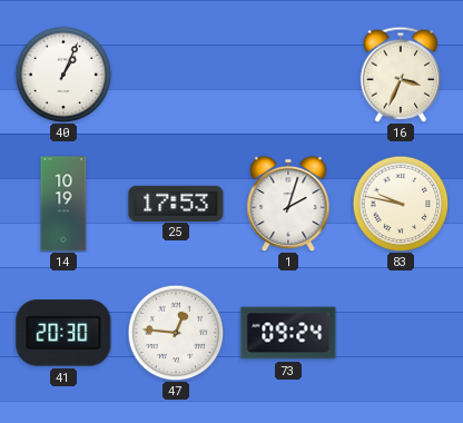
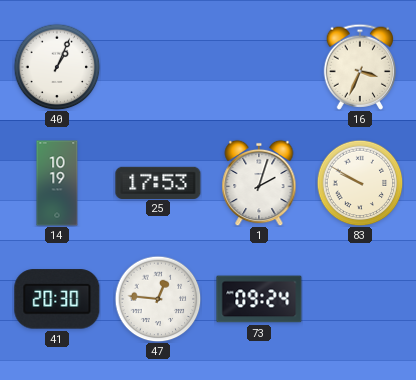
83: 9:47 -> 9:50 (360, 183)
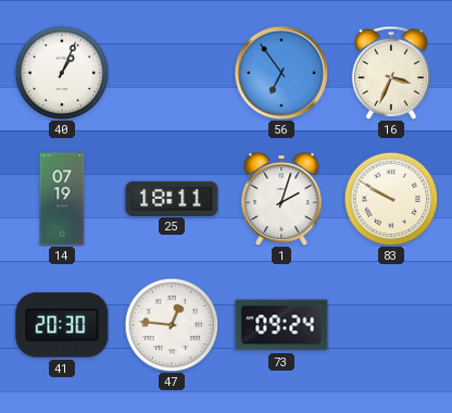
56: none -> 6:54 (281, 73)
14: 10:19 -> 07:19 (62, 199)
25: 17:53 -> 18:11 (172, 198)
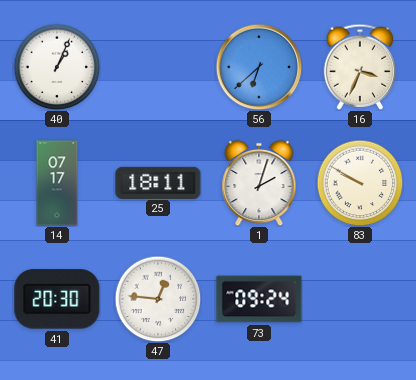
56: 6:54 -> 6:38 (259, 67)
14: 07:19 -> 07:17 (57, 183)
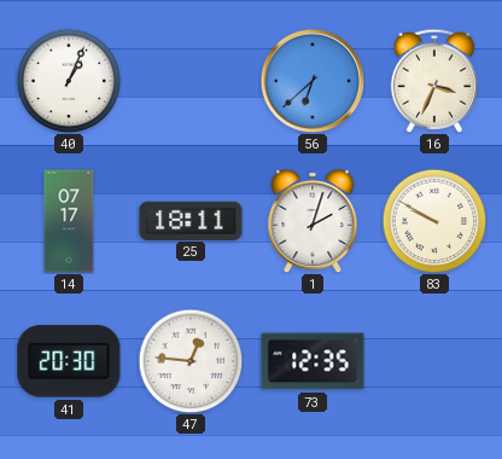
73: 09:24 -> 12:35 (313, 361)
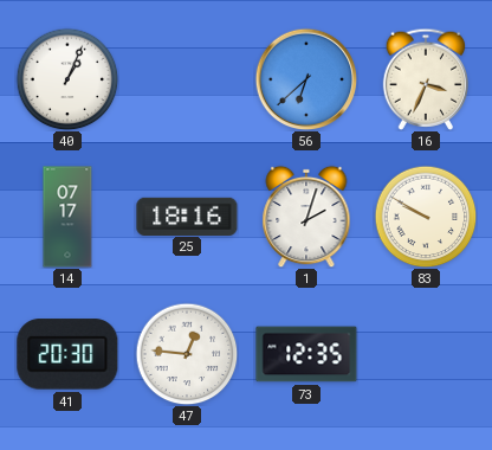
25: 18:11 -> 18:16 (187, 216)
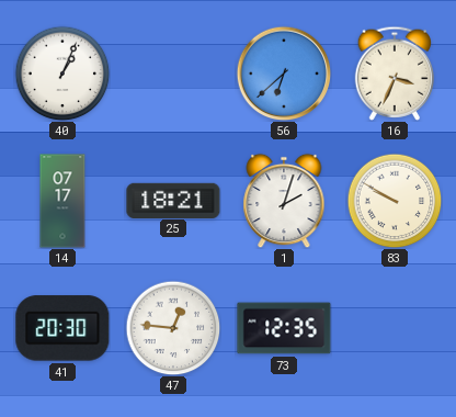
25: 18:16 -> 18:21 (173, 200)
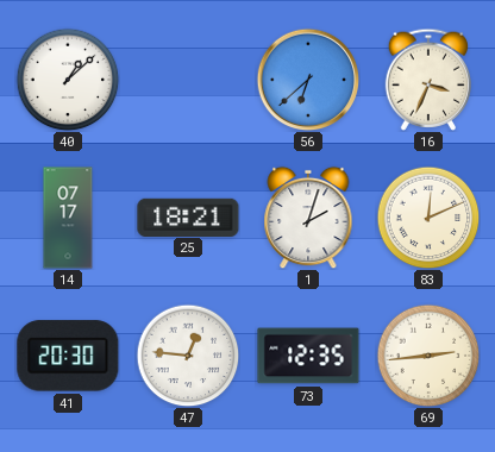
40: 1:04 -> 1:08 (68, 80)
83: 9:50 -> 12:11 (428, 218)
69: none -> 2:44 (428, 356)
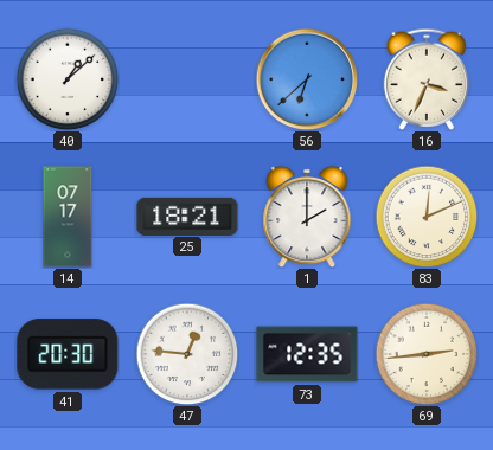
1: 2:03 -> 2:00 (307, 217)
